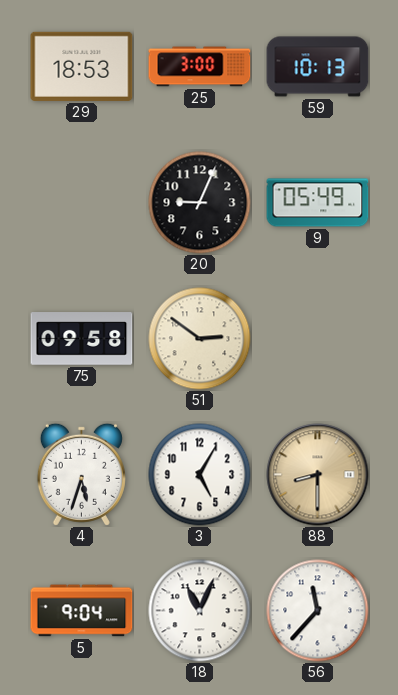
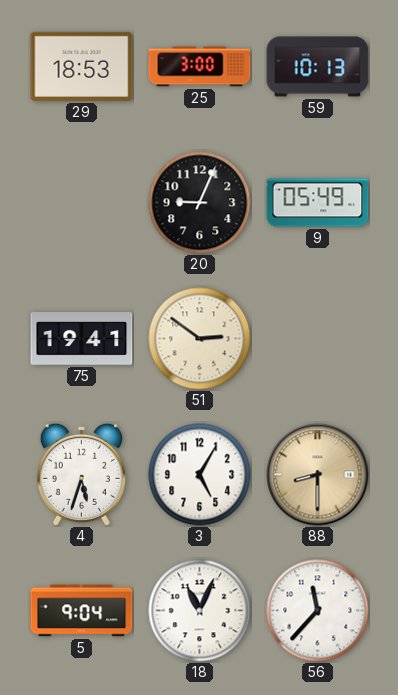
75: 09:58 -> 19:41 (82, 339)
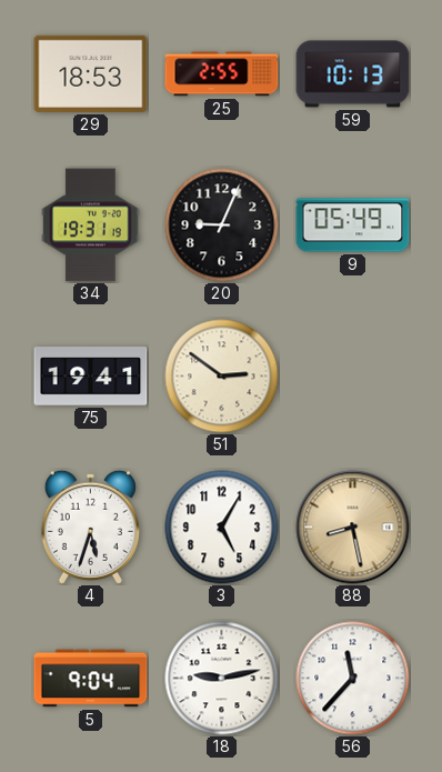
25: 3:00 -> 2:55 (222, 74)
34: none -> 19:31 (91, 225)
88: 8:30 -> 8:28 (353, 528)
18: 11:04 -> 9:13 (222, 679)
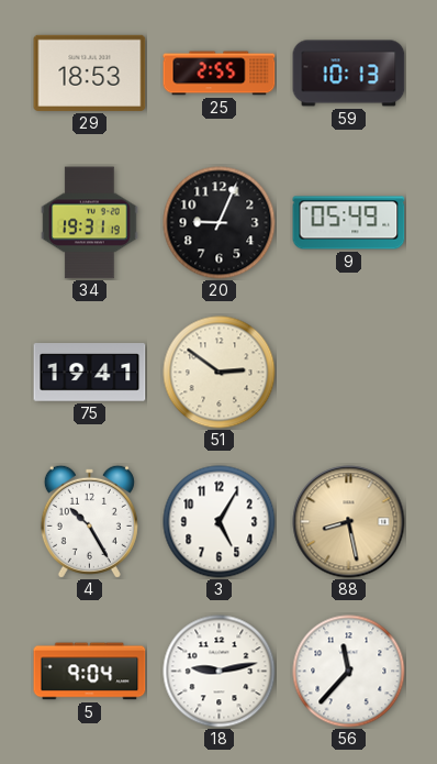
4: 5:33 -> 10:25 (89, 521)
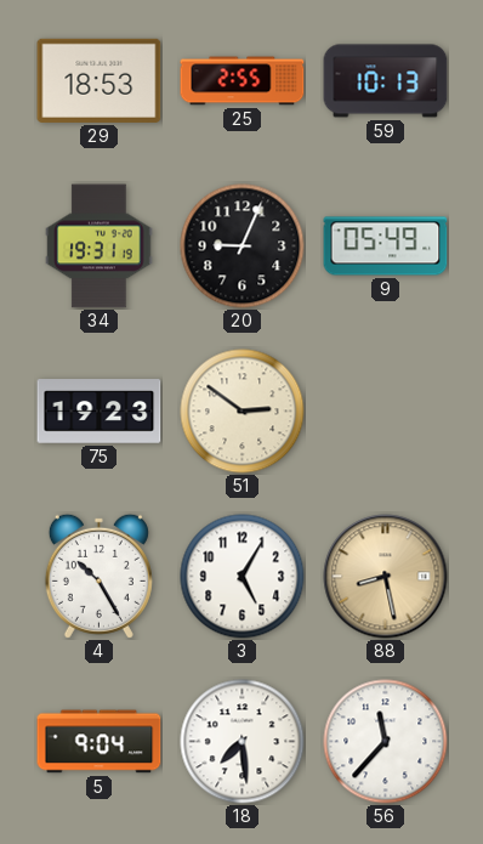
75: 19:41 -> 19:23 (100, 412)
18: 9:13 -> 7:29 (243, 742)
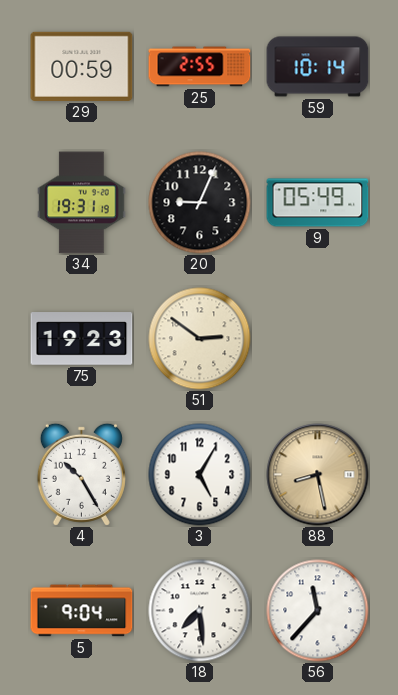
29: 18:53 -> 00:59 (82, 66)
59: 10:13 -> 10:14 (318, 67)
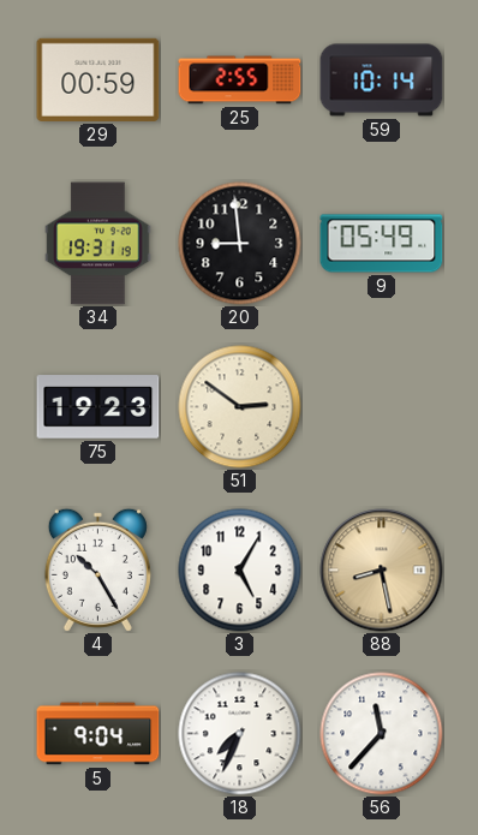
20: 9:04 -> 8:59 (240, 244)
18: 7:29 -> 7:34 (240, 734)
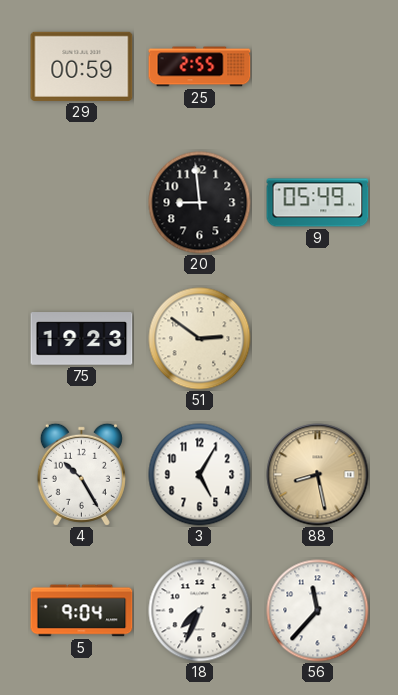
59: 10:14 -> none (382, 80)
34: 19:31 -> none (98, 244)
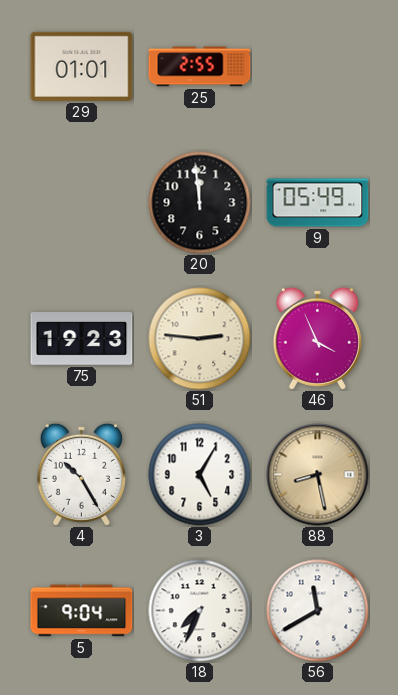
29: 00:59 -> 01:01 (82, 66)
20: 8:59 -> 11:59 (200, 203)
51: 2:51 -> 2:46 (200, 339)
46: none -> 3:56 (317, 338)
56: 11:37 -> 11:40 (318, 611)
